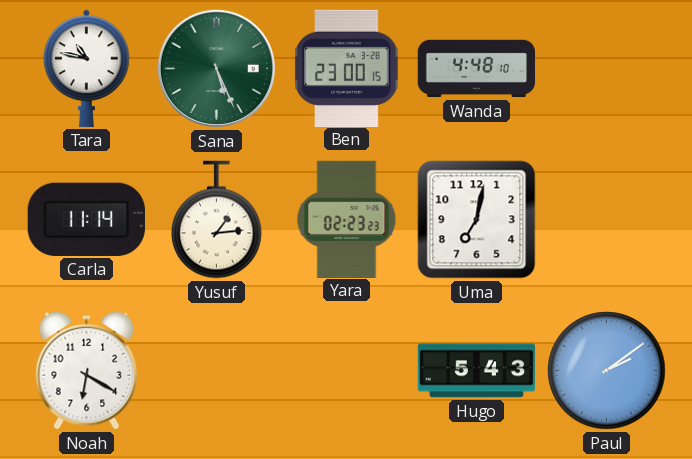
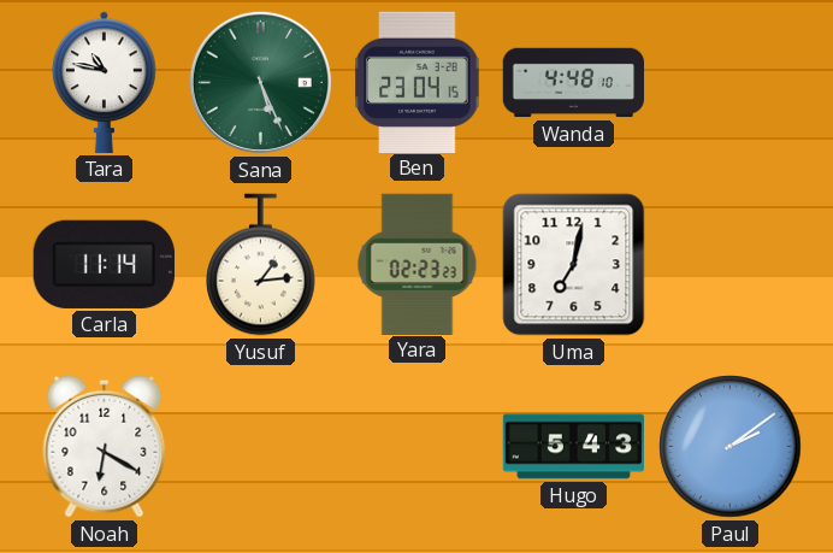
Ben: 23:00 -> 23:04 (418, 82)
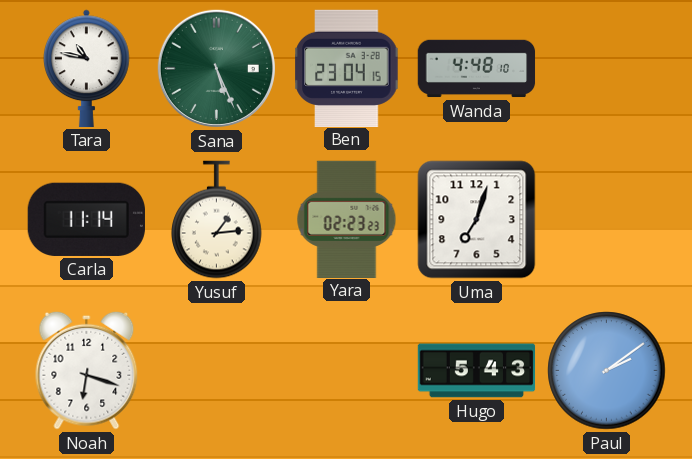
Uma: 7:02 -> 7:03 (477, 220)
Noah: 6:20 -> 6:18 (87, 370)
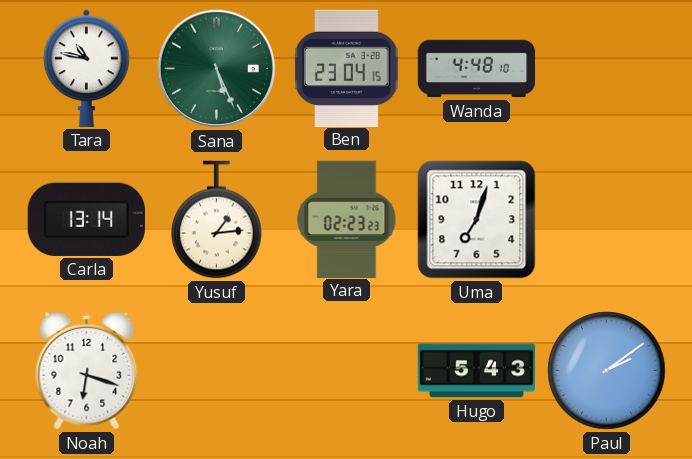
Carla: 11:14 -> 13:14 (86, 219)
